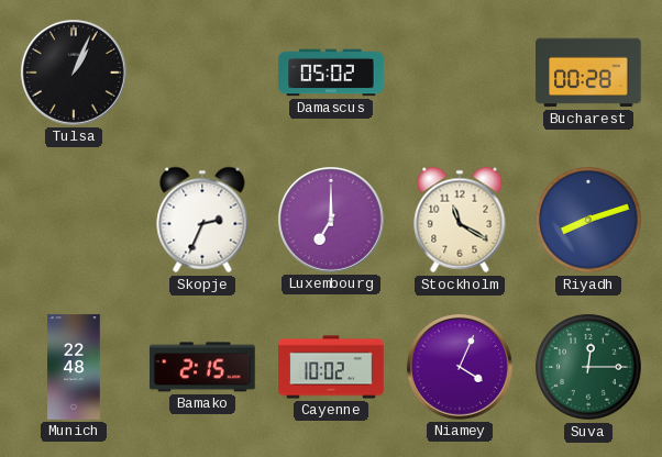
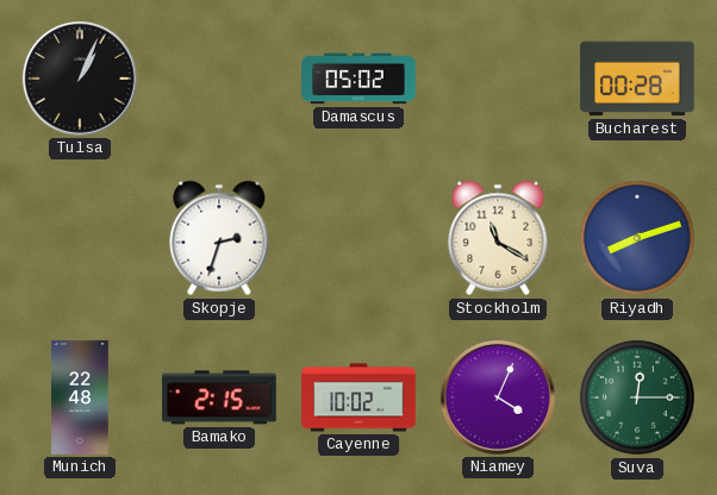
Skopje: 2:34 -> 2:33 (219, 238)
Luxembourg: 7:00 -> none (331, 220)
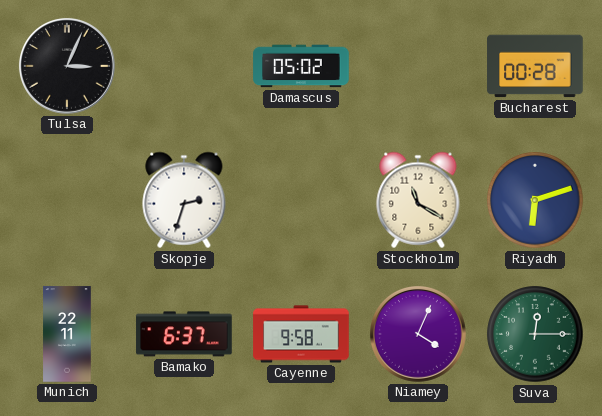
Tulsa: 1:04 -> 3:04 (67, 66)
Riyadh: 8:12 -> 6:12 (535, 200)
Munich: 22:48 -> 22:11 (67, 334)
Bamako: 2:15 -> 6:37 (184, 334)
Cayenne: 10:02 -> 9:58 (301, 334)
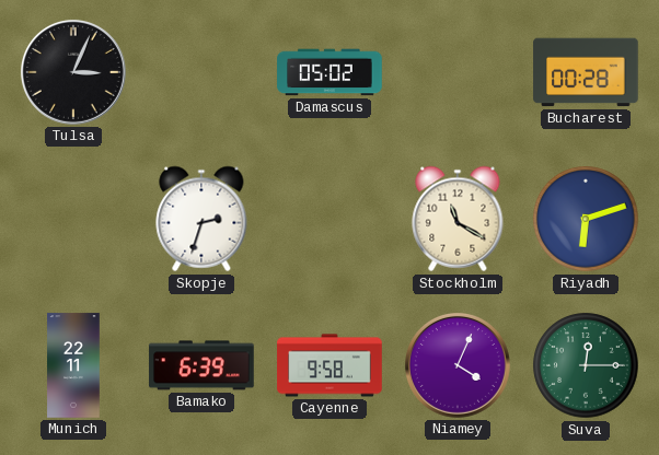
Bamako: 6:37 -> 6:39 (201, 365)
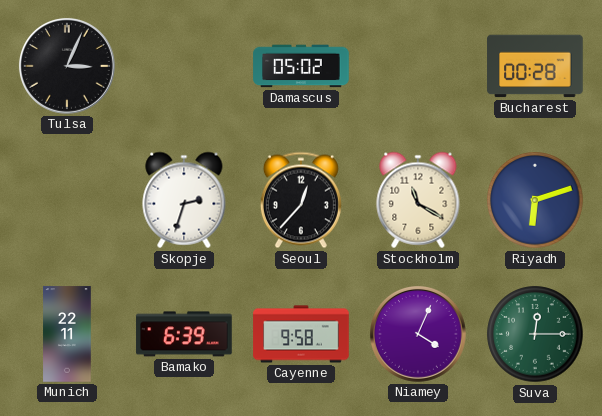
Seoul: none -> 12:37 (301, 200)
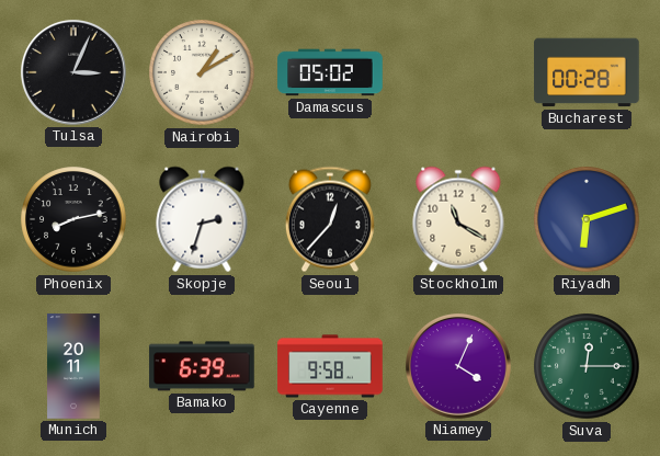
Nairobi: none -> 1:10 (202, 72)
Phoenix: none -> 8:13 (73, 219)
Munich: 22:11 -> 20:11 (73, 366)
